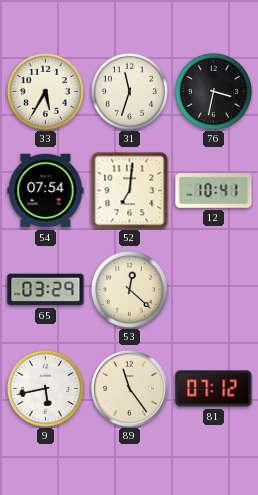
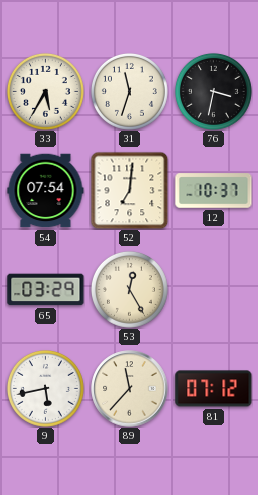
12: 10:41 -> 10:37 (214, 191)
53: 12:22 -> 12:25 (129, 289)
89: 11:24 -> 11:37 (130, 389)
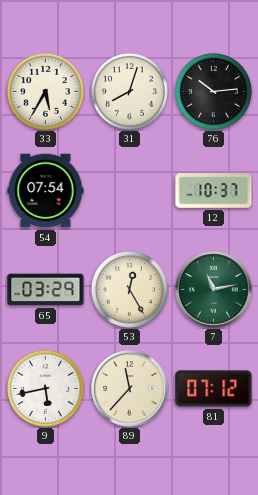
31: 11:33 -> 8:03 (129, 91)
76: 3:32 -> 10:14 (213, 91)
52: 7:01 -> none (129, 190)
7: none -> 11:13 (214, 290)
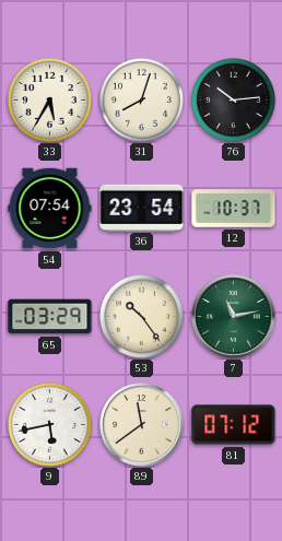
36: none -> 23:54 (142, 208)
53: 12:25 -> 10:24 (141, 316)
89: 11:37 -> 11:39 (142, 425)
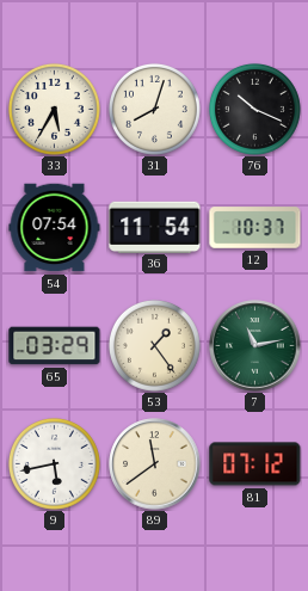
76: 10:14 -> 10:19 (254, 109)
36: 23:54 -> 11:54 (155, 227)
53: 10:24 -> 1:24 (154, 345)
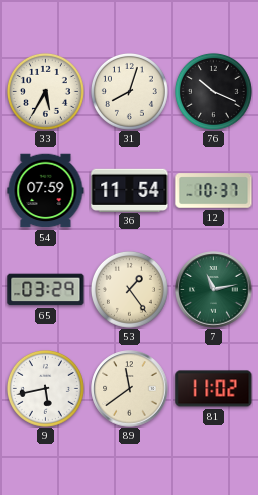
54: 07:54 -> 07:59 (46, 191)
81: 07:12 -> 11:02 (214, 389)
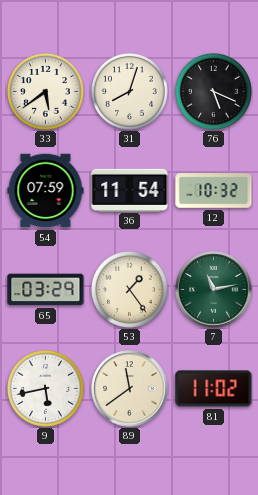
33: 5:35 -> 5:39 (45, 91)
76: 10:19 -> 5:19 (213, 91)
12: 10:37 -> 10:32 (214, 191)
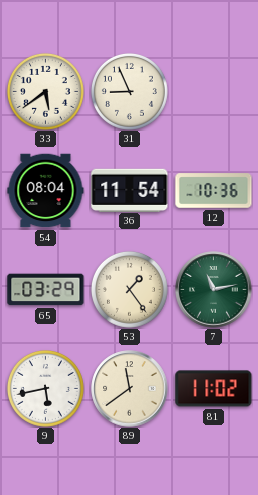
31: 8:03 -> 8:56 (129, 91)
76: 5:19 -> none (213, 91)
54: 07:59 -> 08:04 (46, 191)
12: 10:32 -> 10:36 (214, 191)
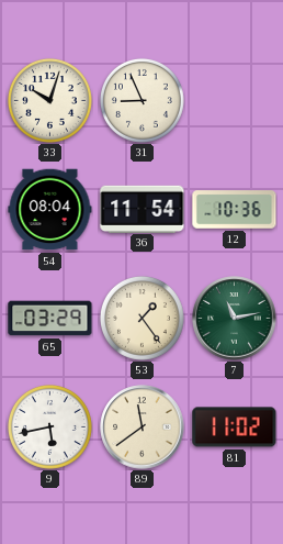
33: 5:39 -> 10:03 (49, 100)
